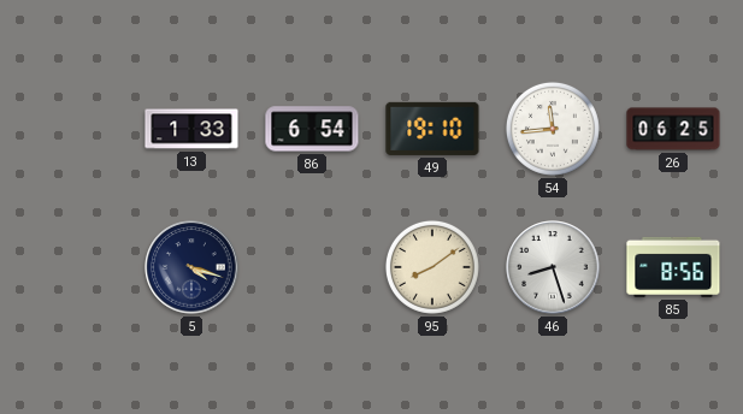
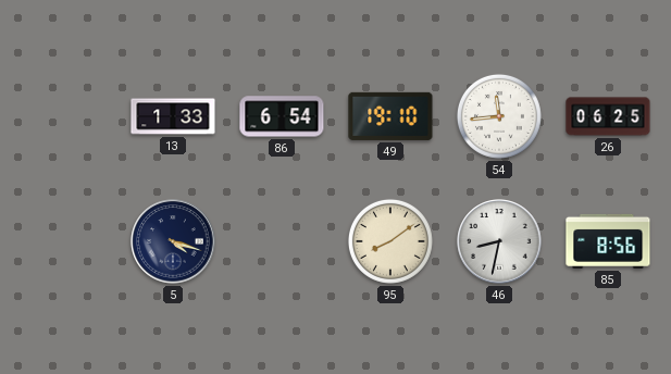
46: 8:27 -> 8:32 (499, 241)
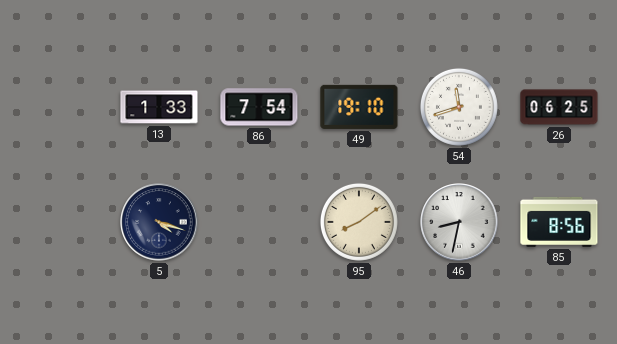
86: 6:54 -> 7:54 (259, 107)
54: 11:44 -> 11:42 (459, 107)
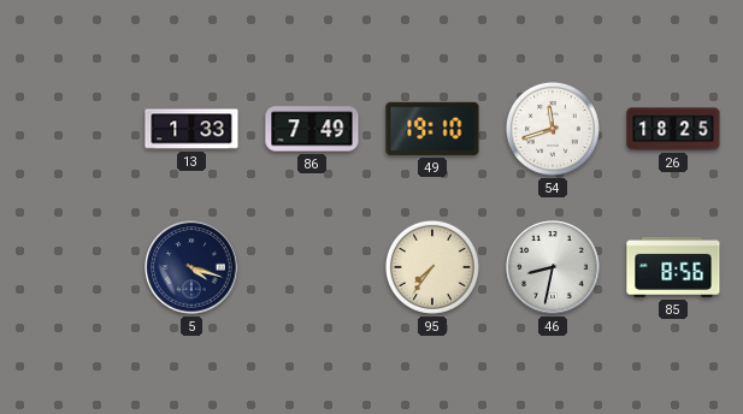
86: 7:54 -> 7:49 (312, 129)
26: 06:25 -> 18:25 (673, 129)
95: 8:09 -> 7:36 (432, 267)
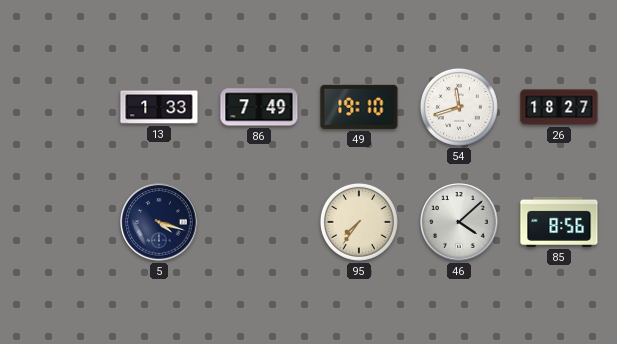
26: 18:25 -> 18:27 (559, 107)
46: 8:32 -> 4:08 (459, 222)
